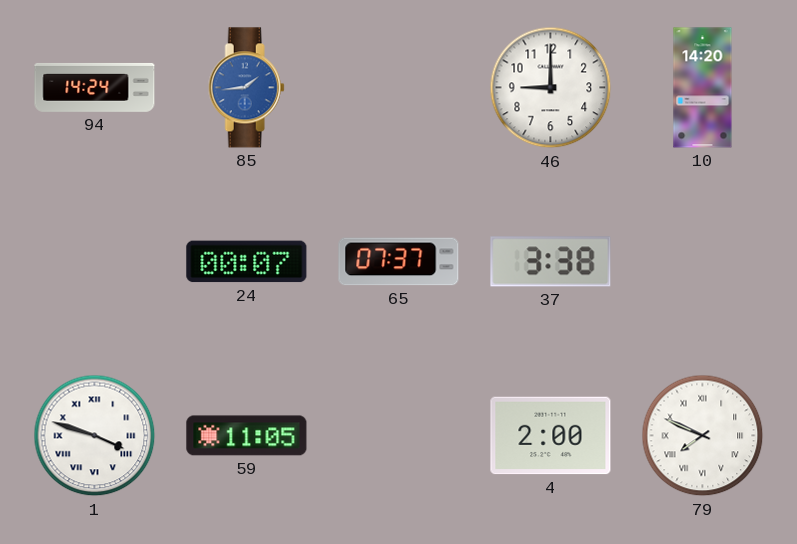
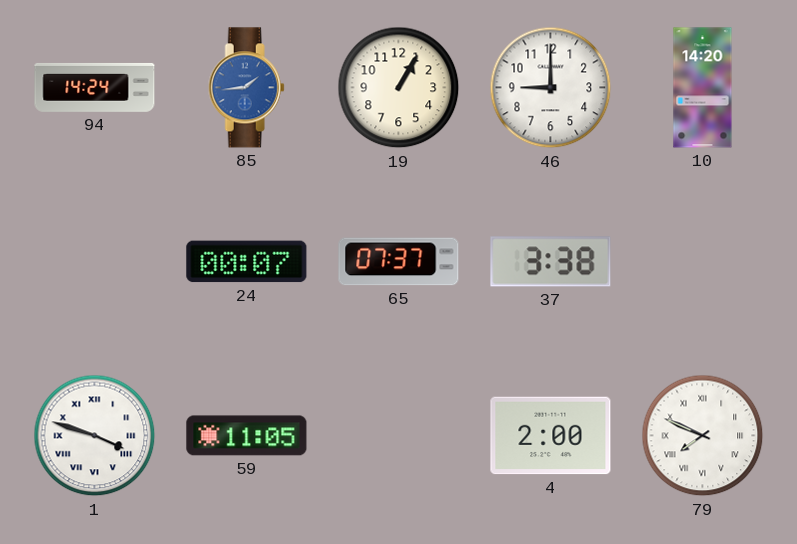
19: none -> 1:05 (399, 88)
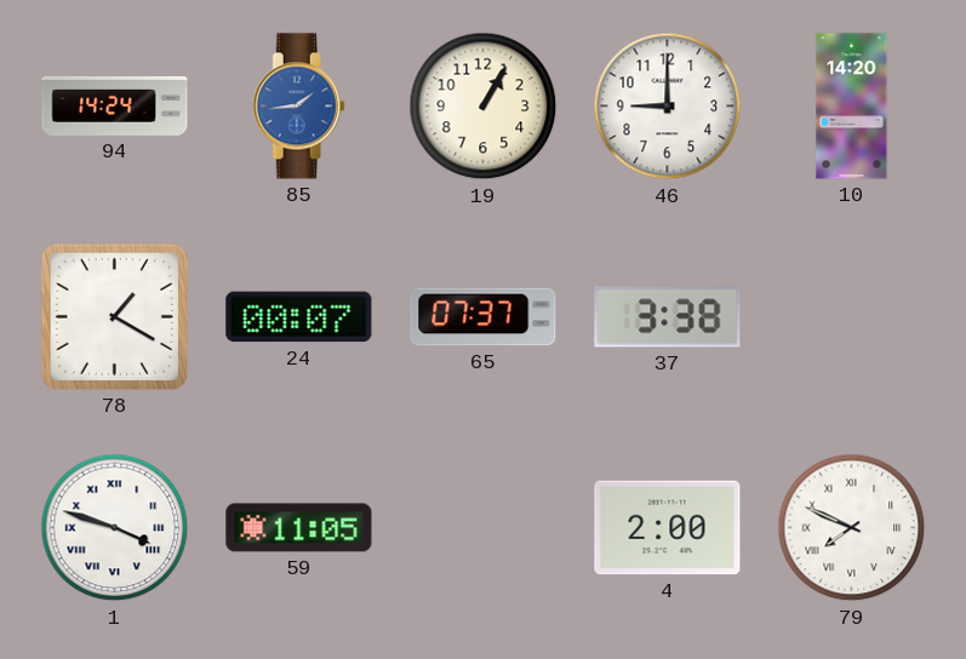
78: none -> 1:20 (114, 316)
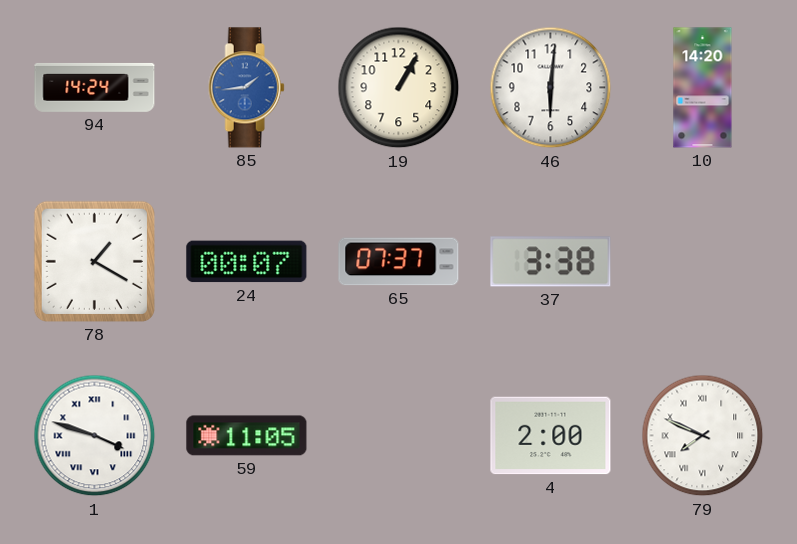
46: 9:00 -> 6:01 (551, 88)
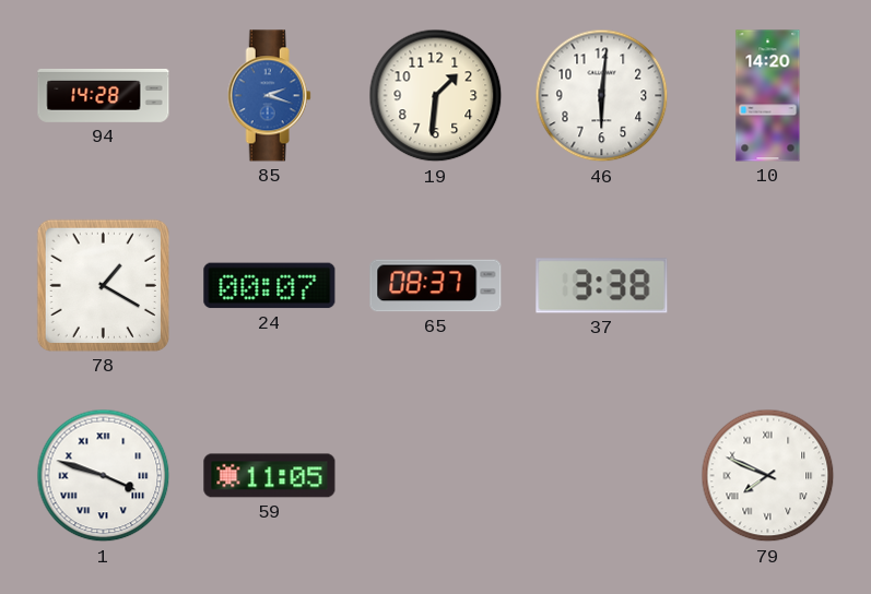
94: 14:24 -> 14:28 (104, 95)
85: 1:44 -> 2:18 (269, 96)
19: 1:05 -> 1:31 (436, 96)
65: 07:37 -> 08:37 (436, 286)
4: 2:00 -> none (551, 436)
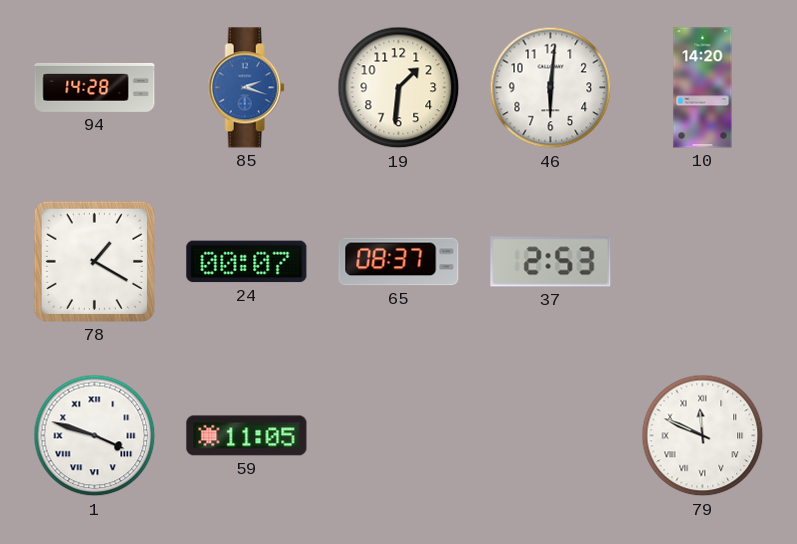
37: 3:38 -> 2:53 (551, 262)
79: 7:49 -> 11:49 (703, 436)
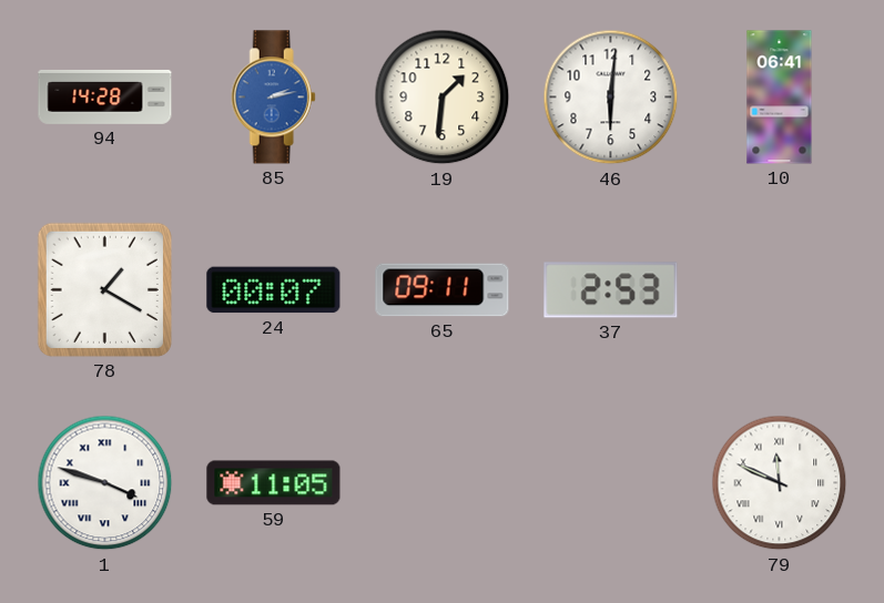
85: 2:18 -> 2:13 (273, 98)
10: 14:20 -> 06:41 (780, 98)
65: 08:37 -> 09:11 (443, 290)
